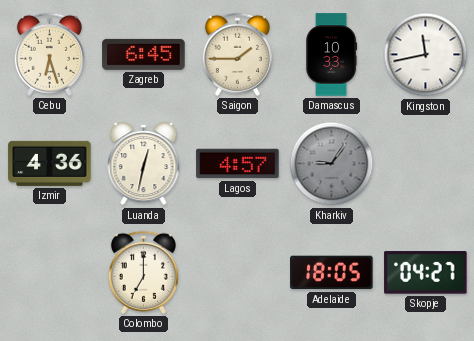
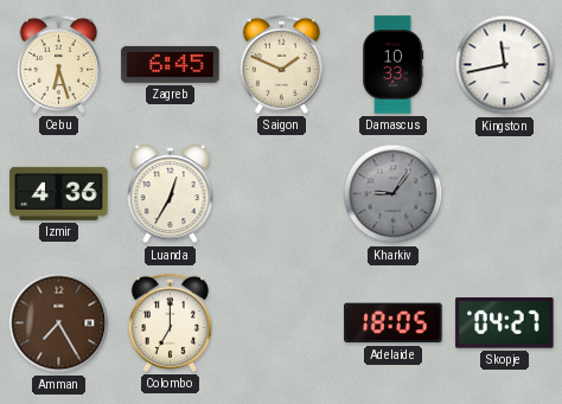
Saigon: 1:45 -> 1:49 (281, 64)
Luanda: 12:32 -> 12:35 (171, 194)
Lagos: 4:57 -> none (238, 164)
Amman: none -> 7:25 (59, 323)
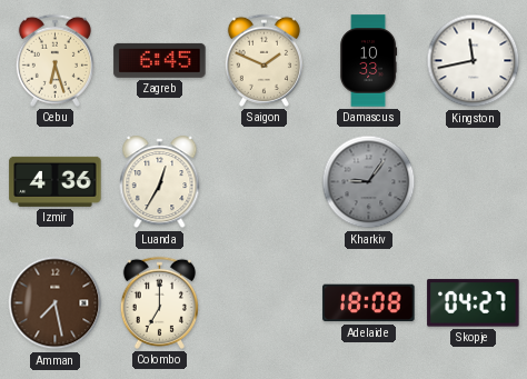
Amman: 7:25 -> 7:28 (56, 303)
Adelaide: 18:05 -> 18:08 (369, 303)
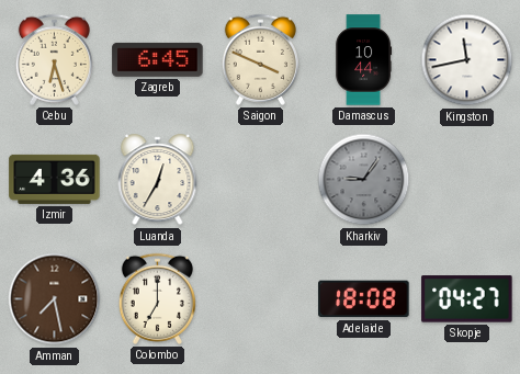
Saigon: 1:49 -> 3:49 (260, 59)
Damascus: 10:33 -> 10:44 (364, 60)
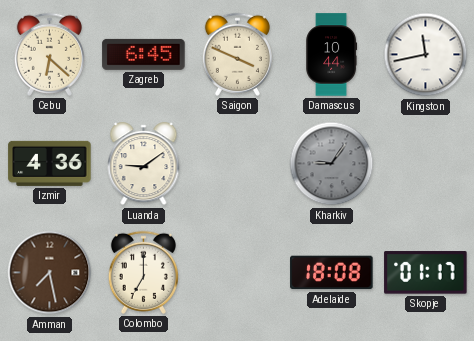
Cebu: 6:27 -> 6:22 (49, 54)
Luanda: 12:35 -> 9:09 (144, 164)
Skopje: 04:27 -> 01:17 (426, 273)
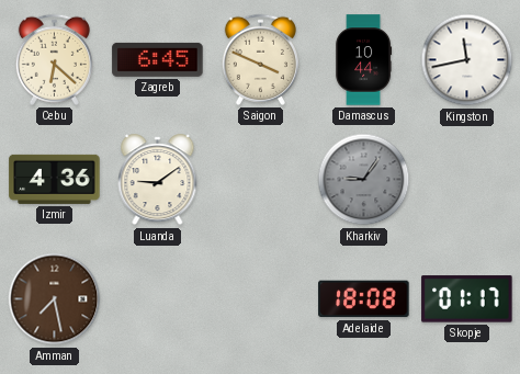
Colombo: 7:00 -> none (143, 272)
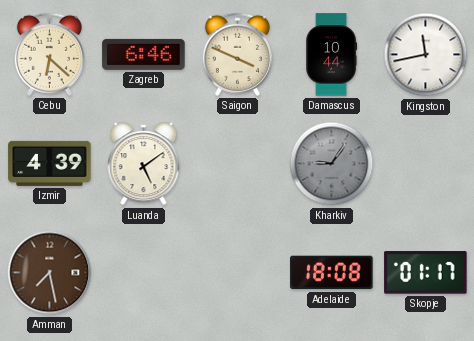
Zagreb: 6:45 -> 6:46 (144, 54)
Izmir: 4:36 -> 4:39 (50, 163)
Luanda: 9:09 -> 5:09 (144, 164)
